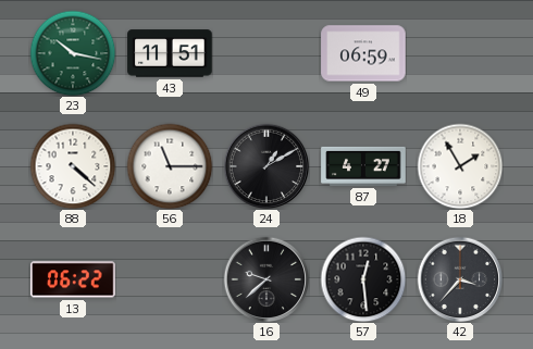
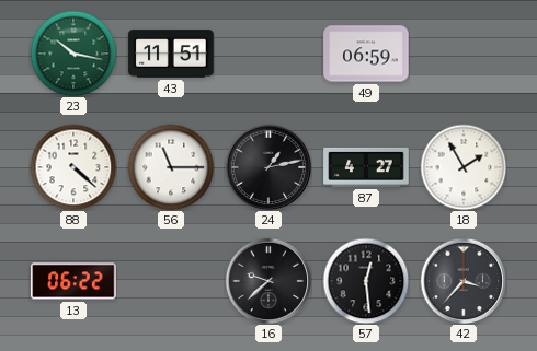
24: 1:10 -> 1:13 (268, 167)
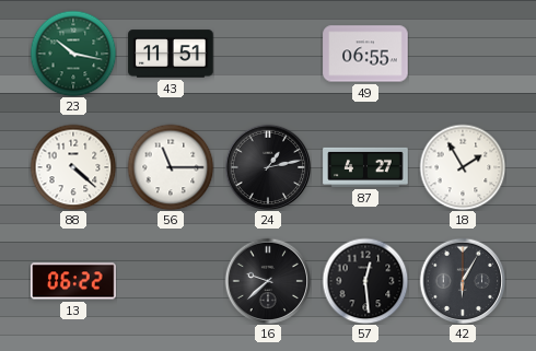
49: 06:59 -> 06:55 (365, 54)
42: 3:37 -> 6:05 (463, 281)
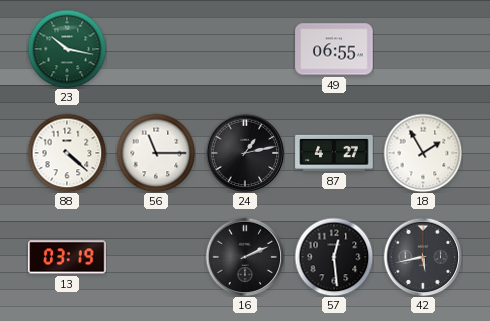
43: 11:51 -> none (171, 54)
13: 06:22 -> 03:19 (67, 257)
16: 9:38 -> 2:11 (245, 257)
42: 6:05 -> 5:43 (423, 257)
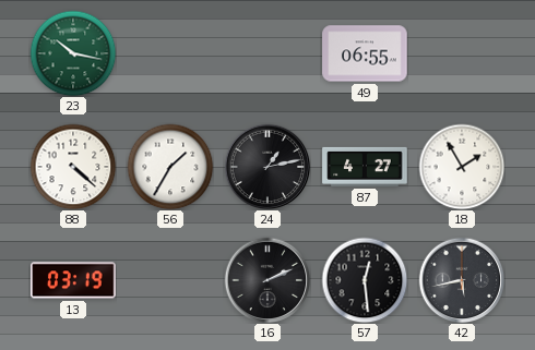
56: 11:15 -> 1:35 (170, 167)
